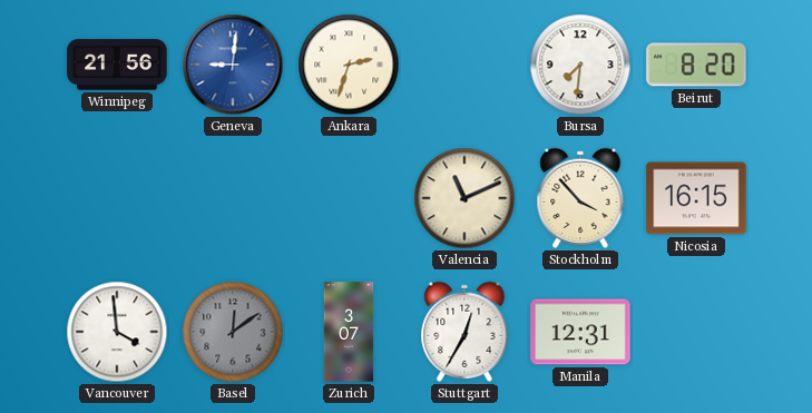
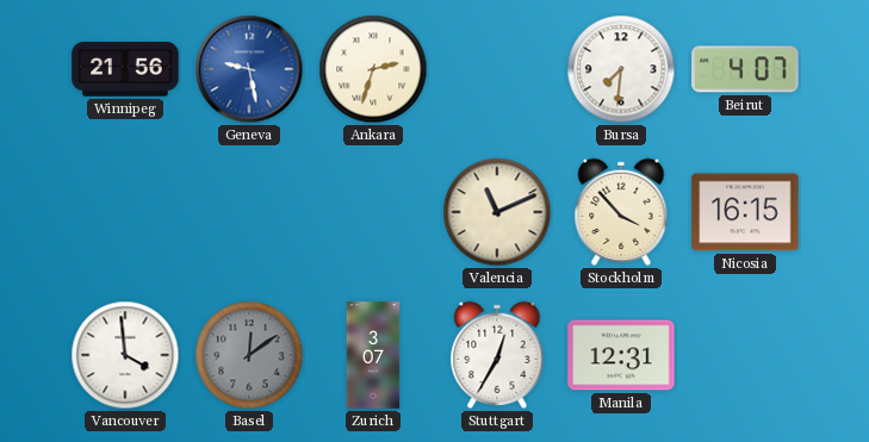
Geneva: 9:01 -> 9:28 (249, 69)
Beirut: 8:20 -> 4:07 (745, 69)
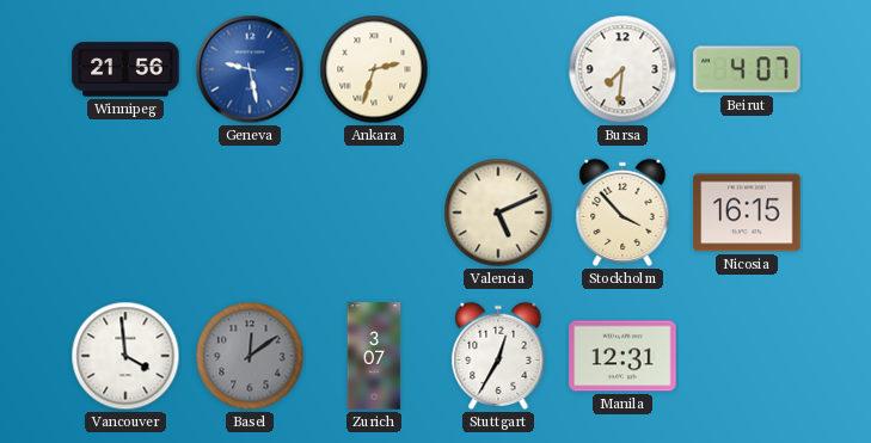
Valencia: 11:11 -> 5:11 (498, 213)
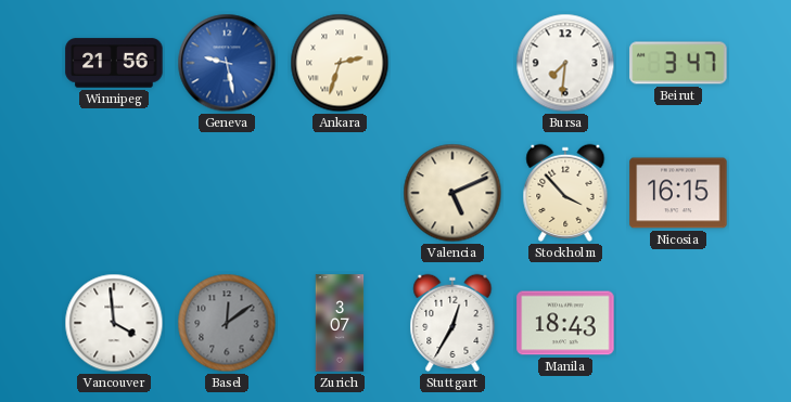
Beirut: 4:07 -> 3:47 (678, 63)
Manila: 12:31 -> 18:43 (565, 323)
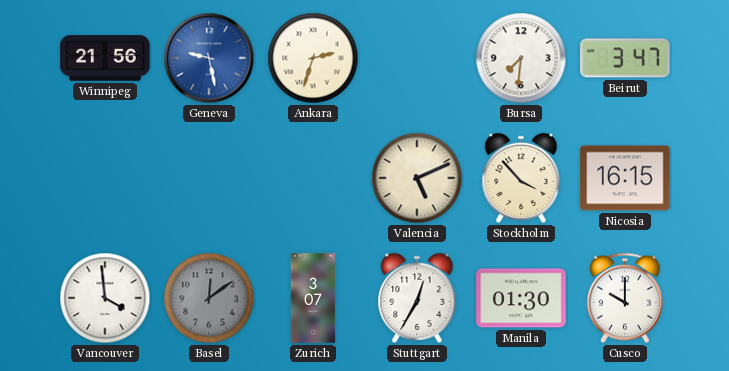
Manila: 18:43 -> 01:30 (521, 298)
Cusco: none -> 10:00 (625, 298)
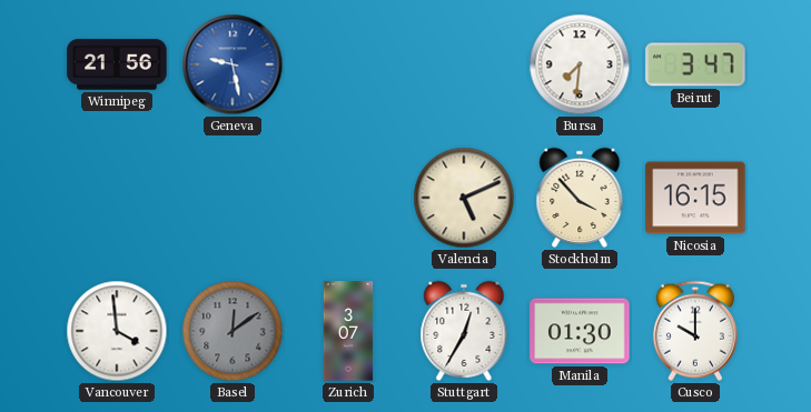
Ankara: 2:33 -> none (313, 58)
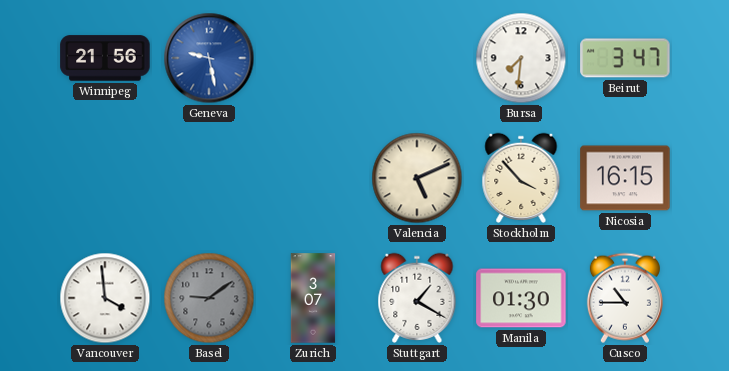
Basel: 12:09 -> 9:09 (209, 298)
Stuttgart: 12:35 -> 1:20 (417, 298)
Cusco: 10:00 -> 10:45 (625, 298)
